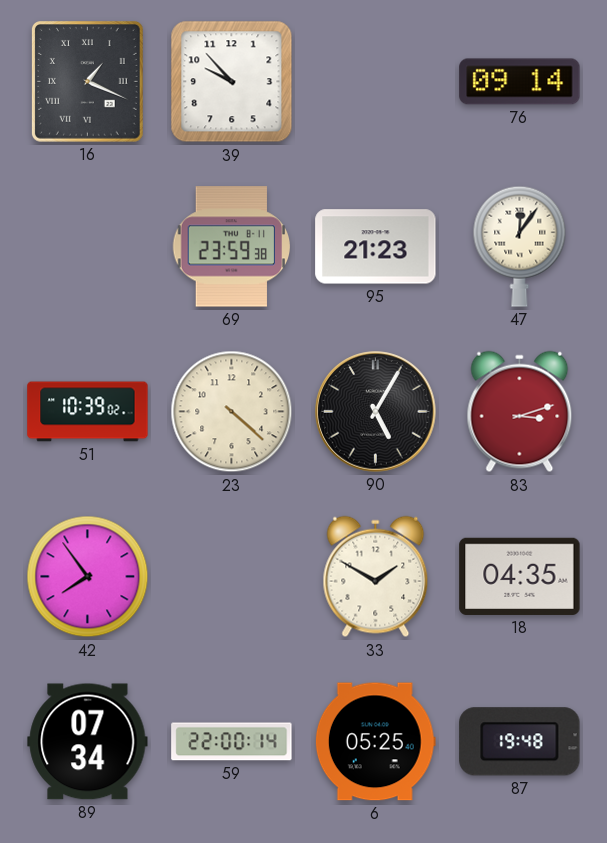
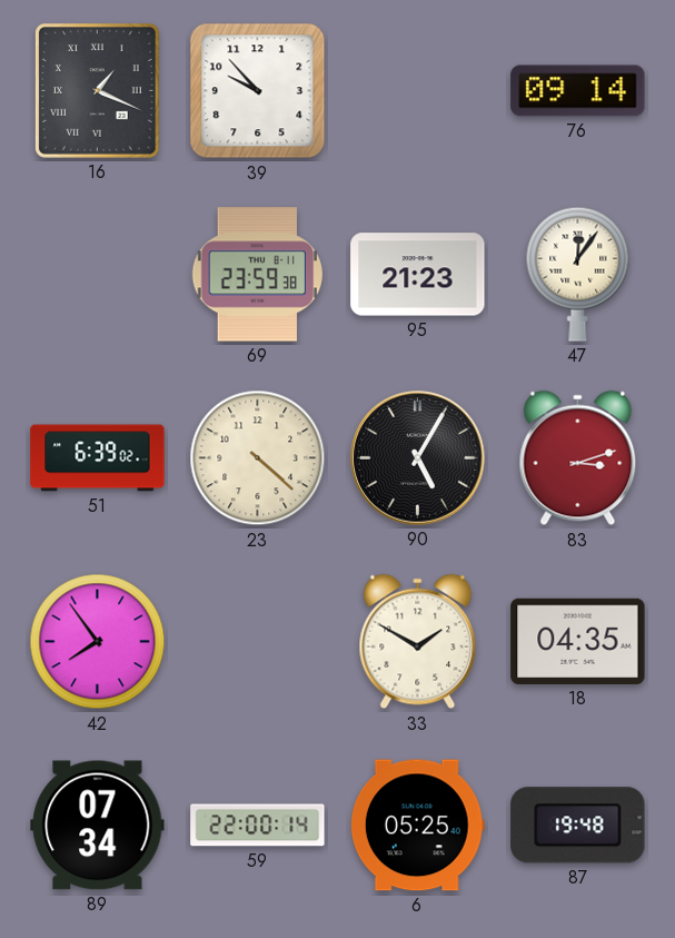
51: 10:39 -> 6:39 (98, 458)
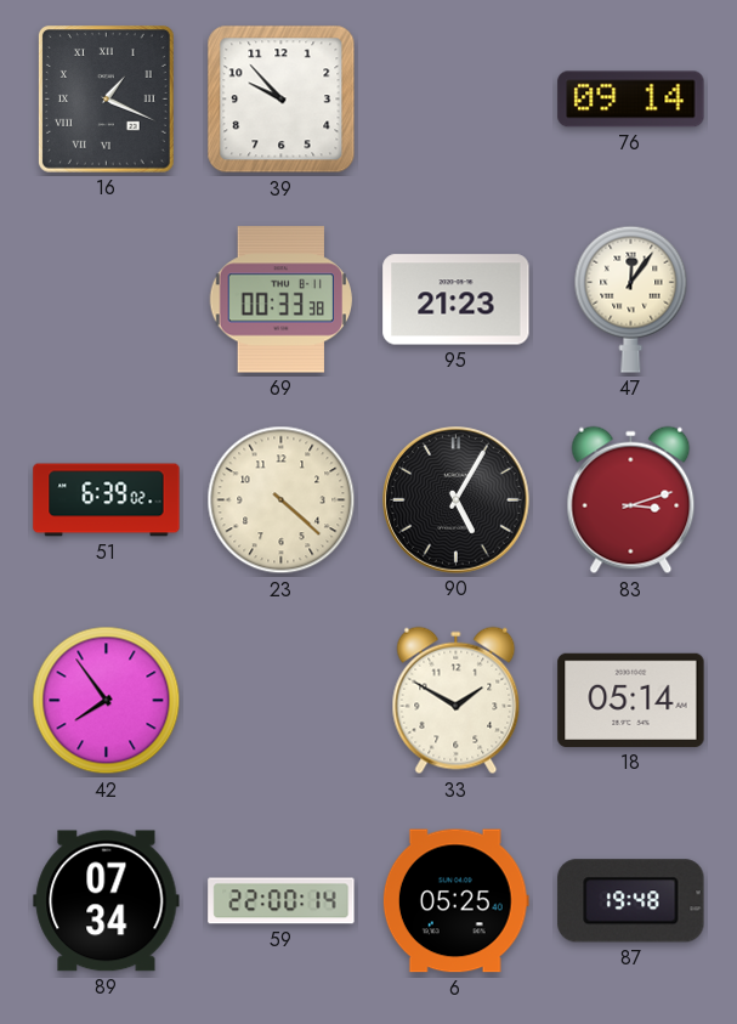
69: 23:59 -> 00:33 (282, 300)
18: 04:35 -> 05:14 (631, 700)
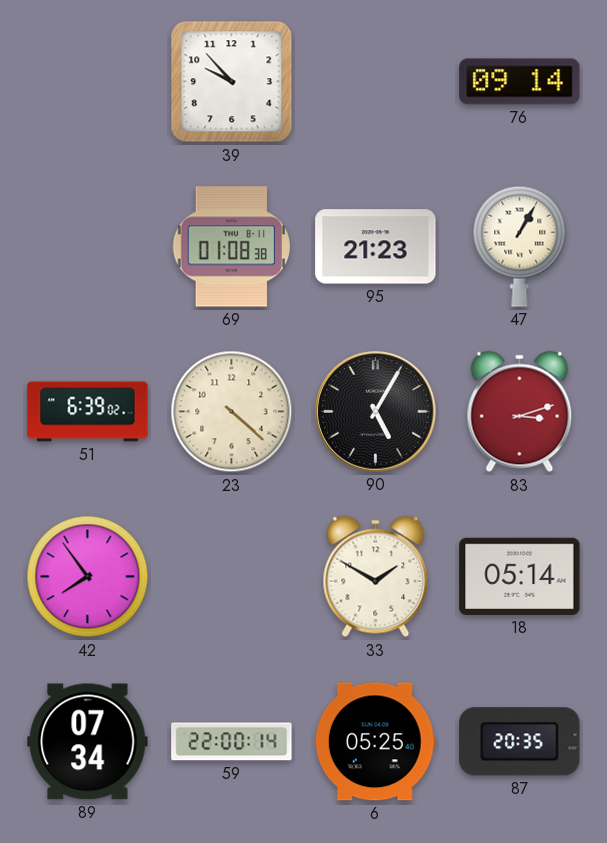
16: 1:19 -> none (107, 100)
69: 00:33 -> 01:08 (232, 247)
47: 12:06 -> 1:05 (520, 246)
87: 19:48 -> 20:35 (520, 742)
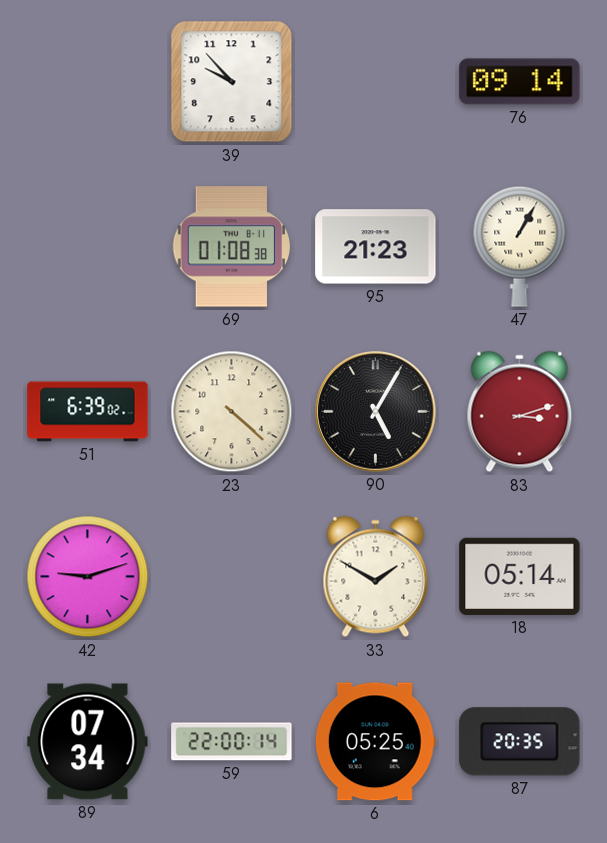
42: 7:54 -> 9:12 (88, 577)
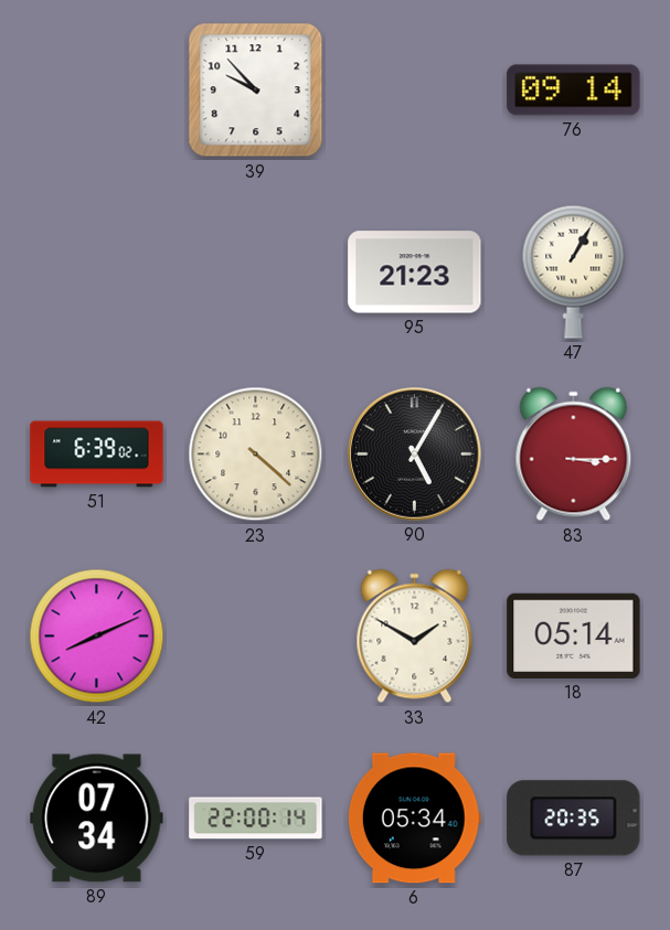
69: 01:08 -> none (232, 247)
83: 3:12 -> 3:15 (574, 455)
42: 9:12 -> 8:11 (97, 637)
6: 05:25 -> 05:34 (414, 819)
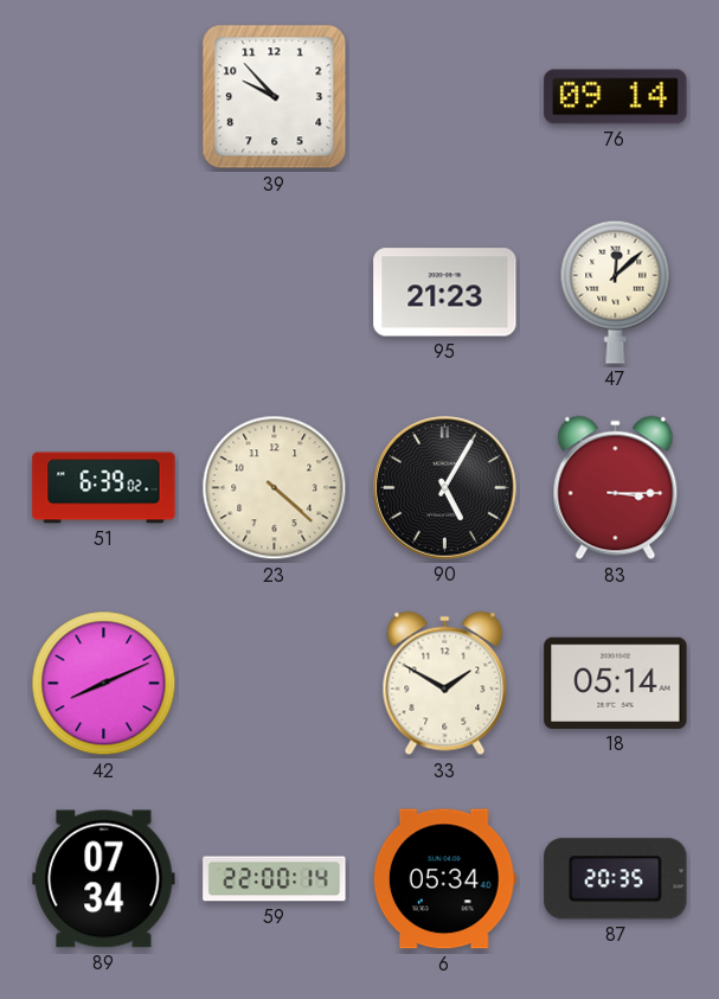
47: 1:05 -> 12:08 (616, 292)
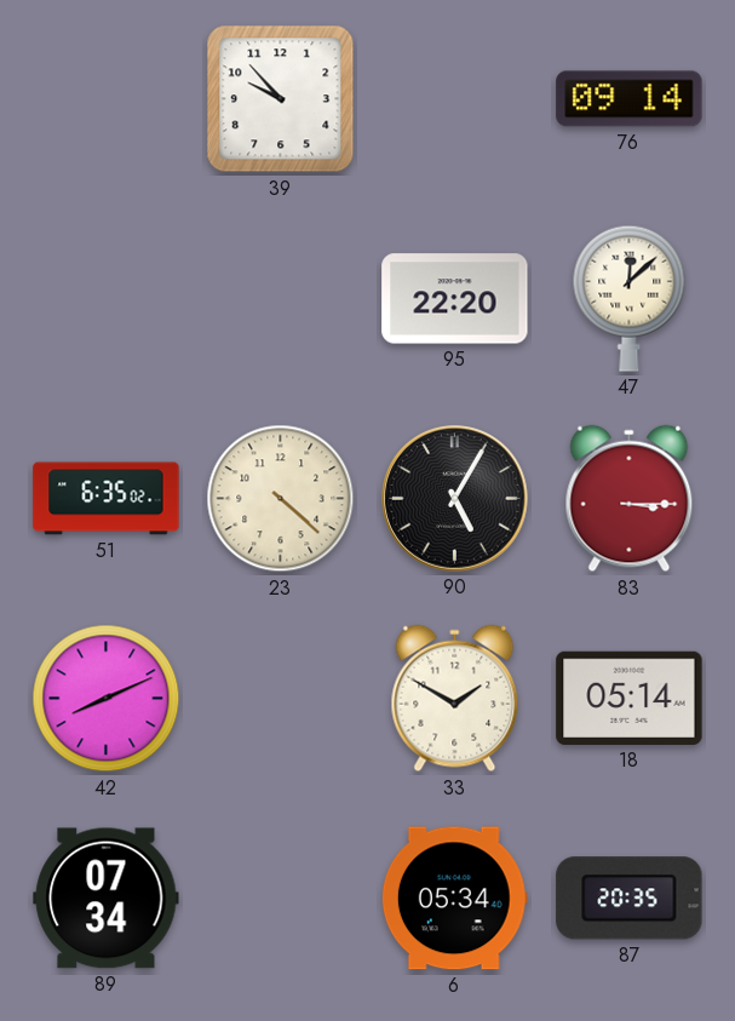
95: 21:23 -> 22:20 (455, 299)
51: 6:39 -> 6:35 (107, 499)
59: 22:00 -> none (275, 879)
